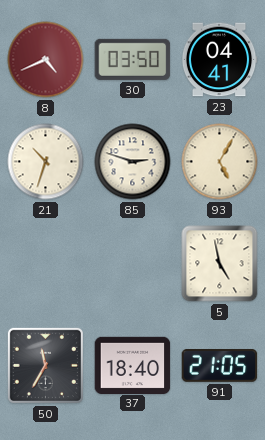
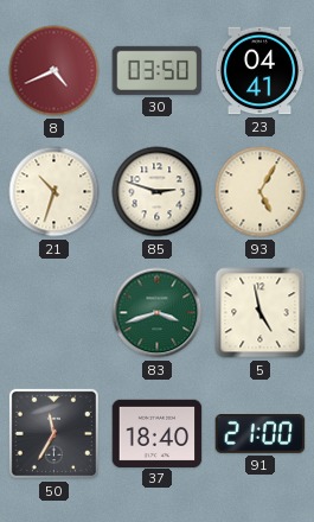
83: none -> 3:42 (158, 313)
91: 21:05 -> 21:00 (261, 434)
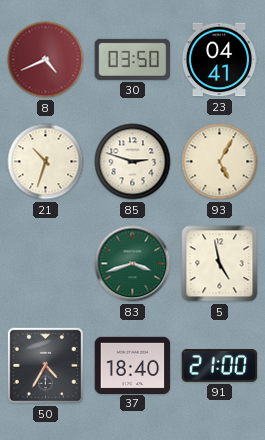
50: 11:35 -> 4:35 (45, 365)
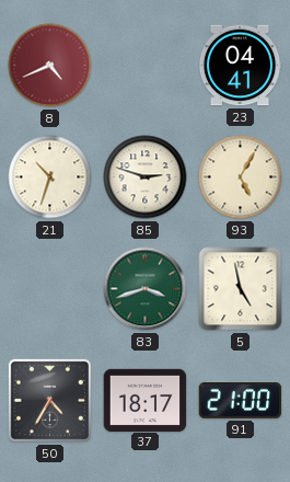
30: 03:50 -> none (133, 59)
37: 18:40 -> 18:17 (146, 400)
